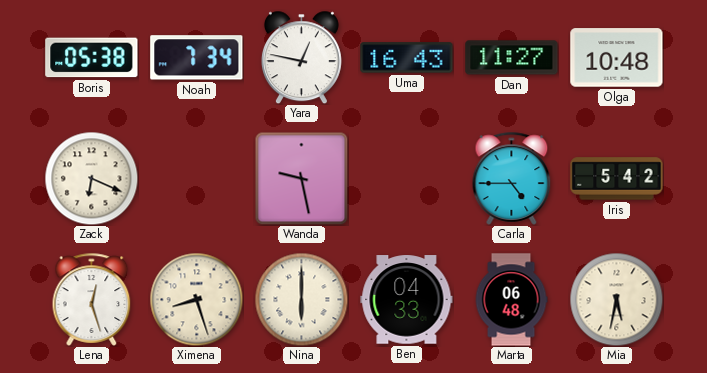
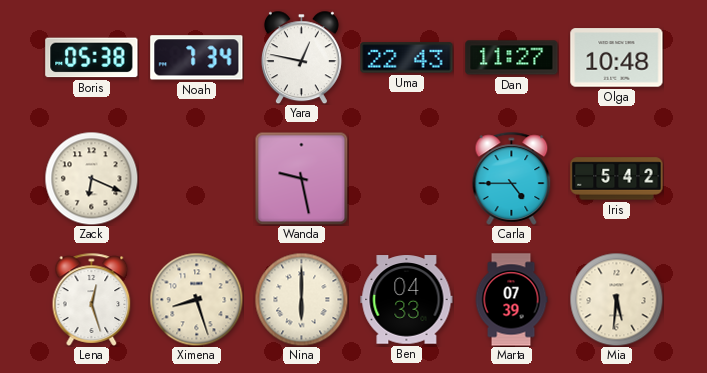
Uma: 16:43 -> 22:43 (407, 58)
Marta: 06:48 -> 07:39 (511, 300)
Mia: 5:32 -> 5:31 (616, 299)
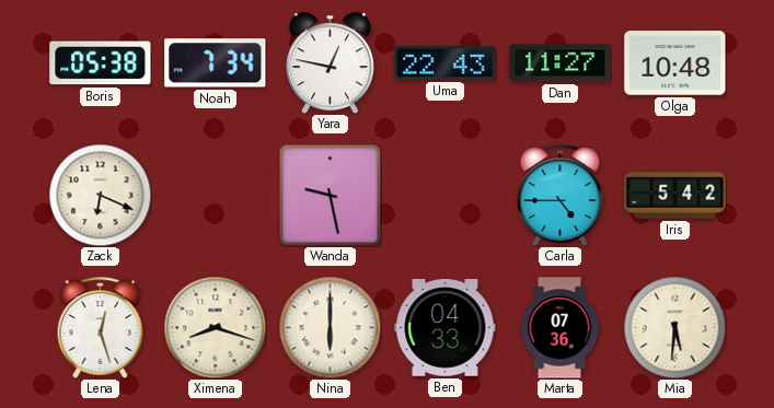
Ximena: 8:27 -> 8:18 (215, 327)
Marta: 07:39 -> 07:36 (559, 328)
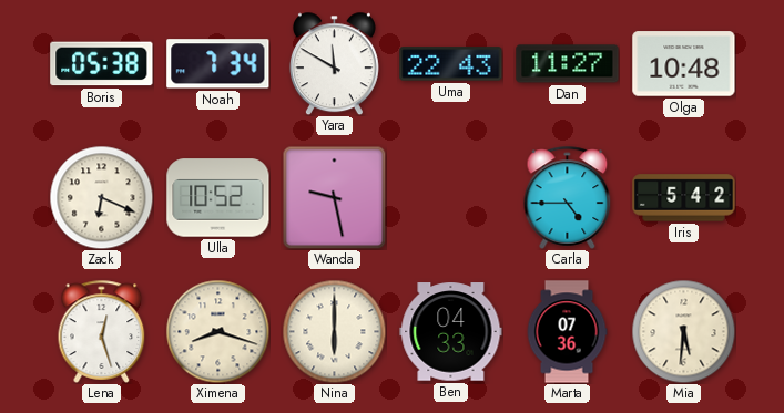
Yara: 12:47 -> 11:50 (334, 63)
Ulla: none -> 10:52 (218, 198)
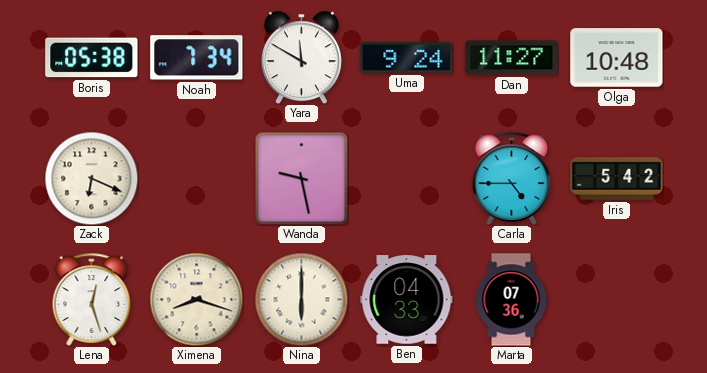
Uma: 22:43 -> 9:24 (407, 58)
Ulla: 10:52 -> none (218, 198)
Mia: 5:31 -> none (683, 331)
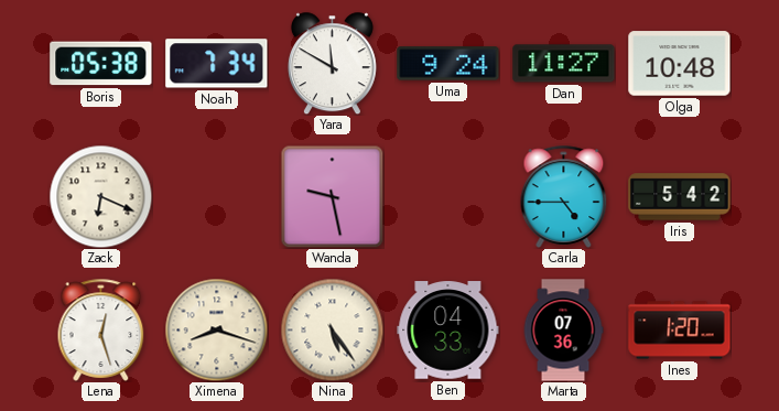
Nina: 6:00 -> 5:24 (332, 329)
Ines: none -> 1:20 (680, 331)
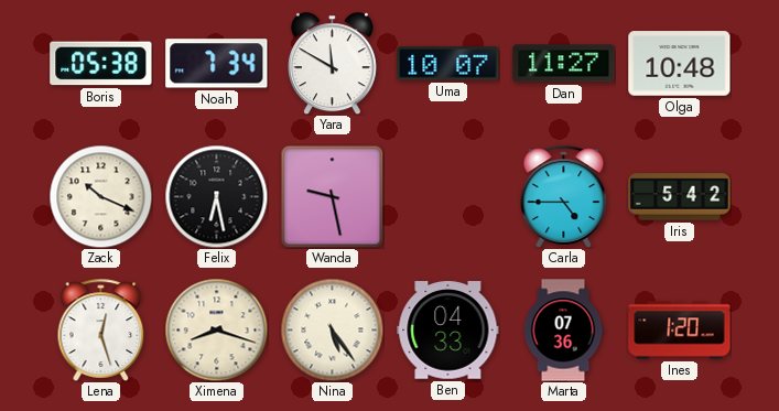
Uma: 9:24 -> 10:07 (448, 64)
Zack: 6:19 -> 10:19 (100, 196)
Felix: none -> 6:28 (216, 196)
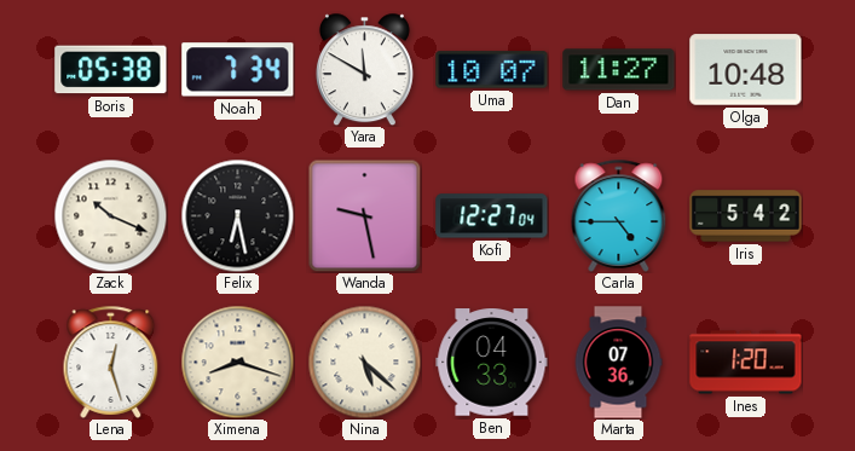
Kofi: none -> 12:27 (492, 216)
Nina: 5:24 -> 5:22 (364, 362)
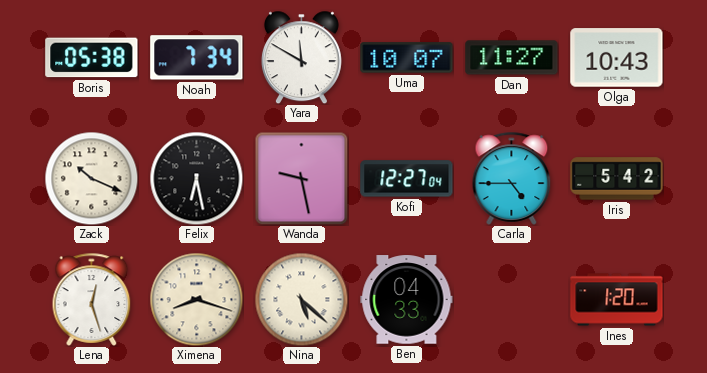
Olga: 10:48 -> 10:43 (617, 58)
Marta: 07:36 -> none (618, 363)
